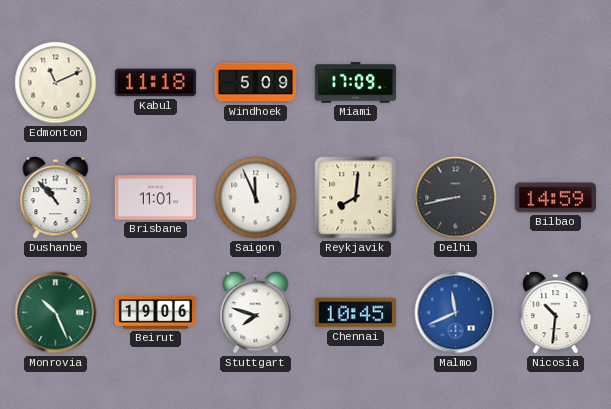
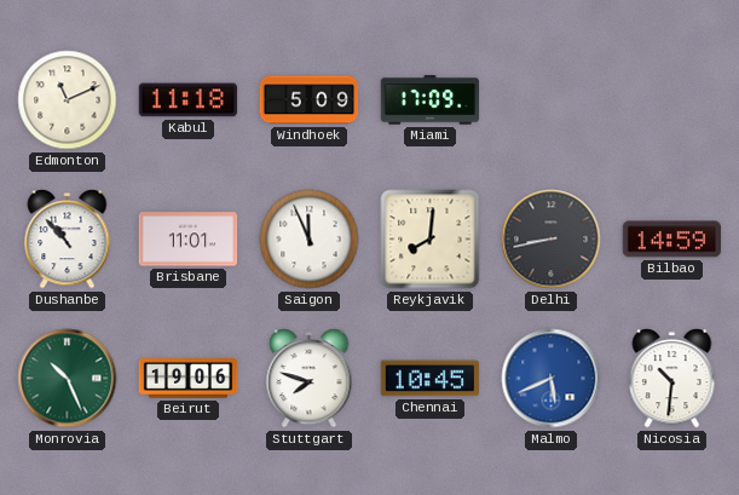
Malmo: 11:41 -> 5:41 (552, 379)
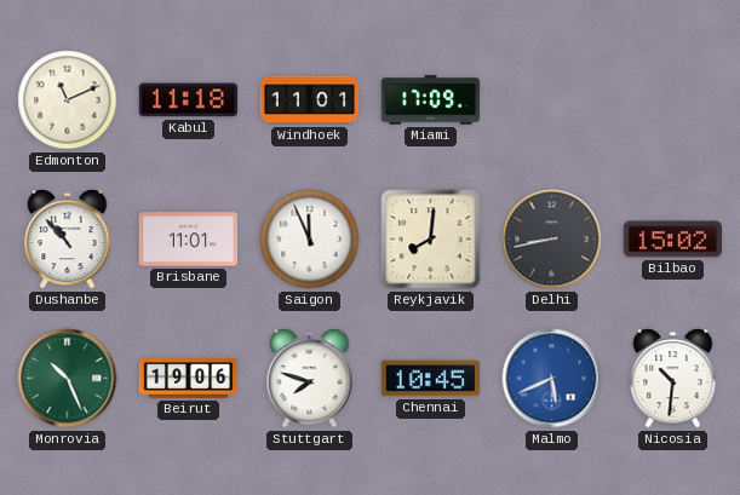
Windhoek: 5:09 -> 11:01 (310, 100)
Bilbao: 14:59 -> 15:02 (672, 240)
